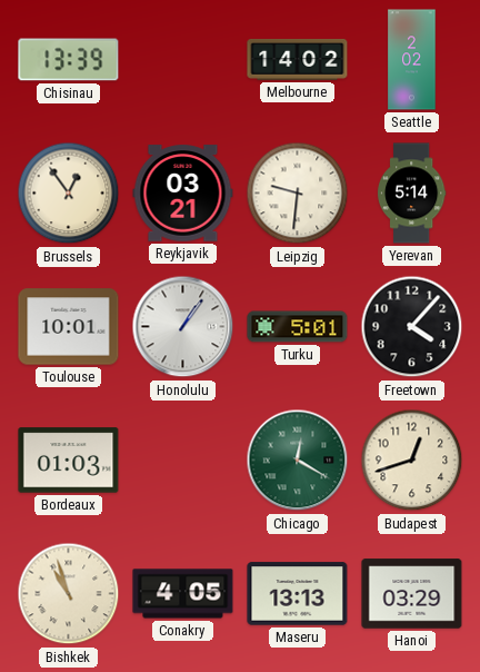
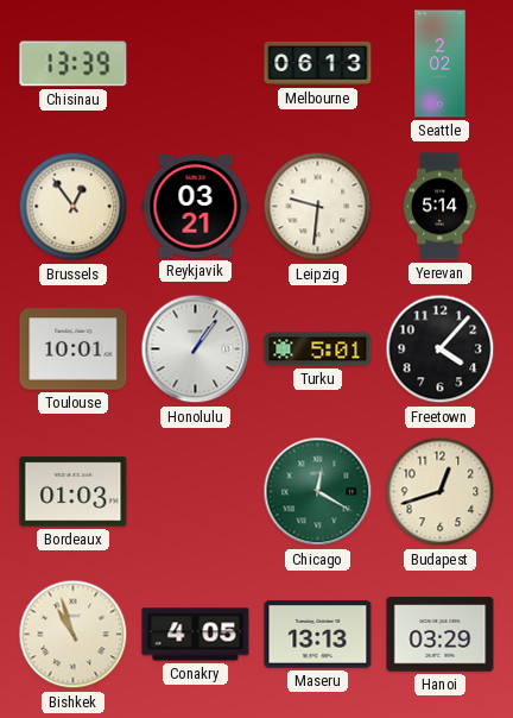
Melbourne: 14:02 -> 06:13 (318, 63)
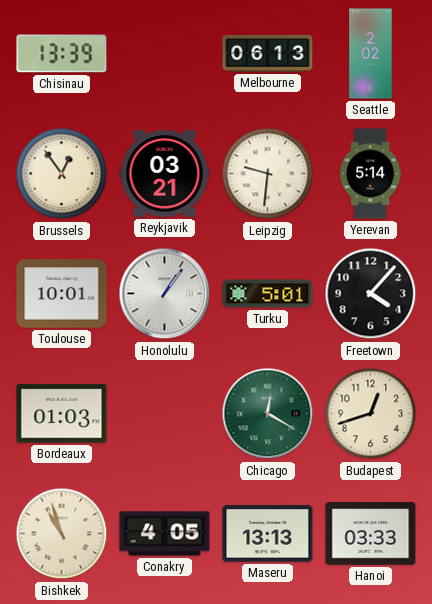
Hanoi: 03:29 -> 03:33 (371, 534)
